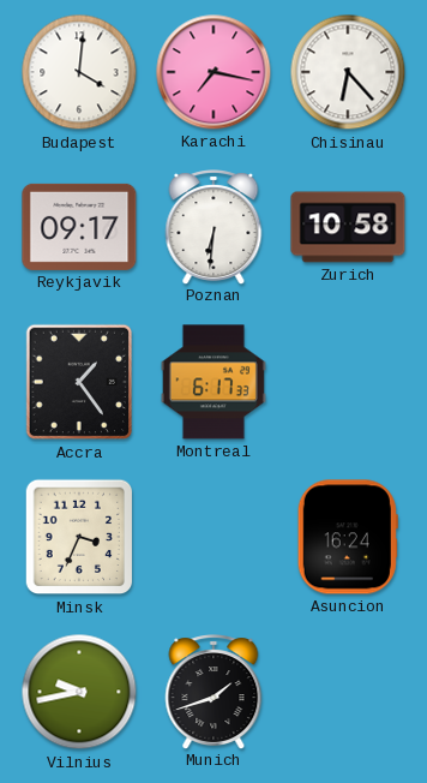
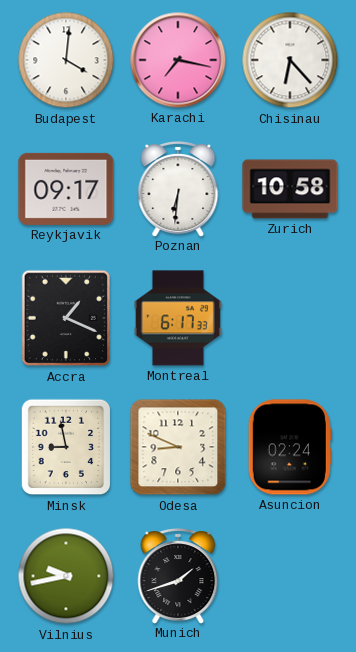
Accra: 1:24 -> 1:19 (66, 318)
Minsk: 3:34 -> 8:58 (66, 447)
Odesa: none -> 8:49 (178, 447)
Asuncion: 16:24 -> 02:24 (290, 447)
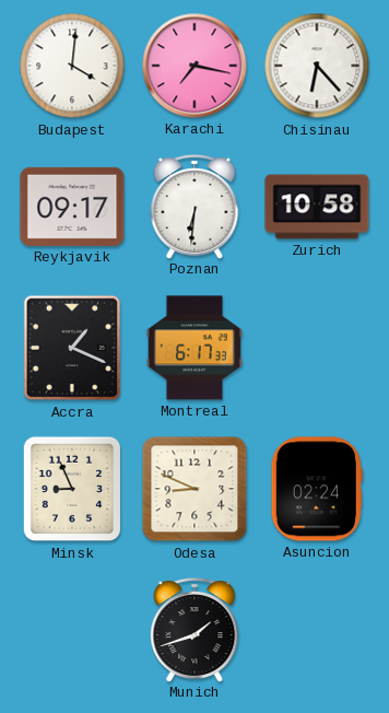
Minsk: 8:58 -> 8:56 (72, 489)
Vilnius: 9:43 -> none (66, 576)
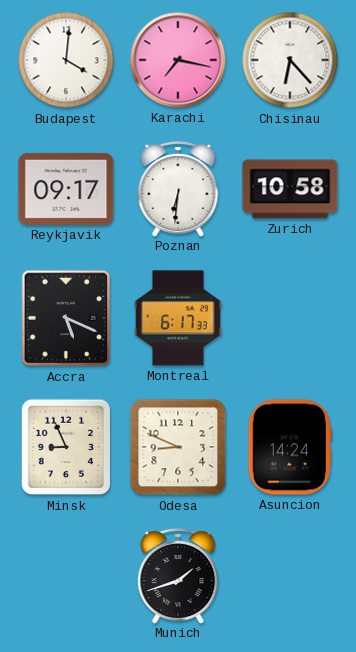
Accra: 1:19 -> 5:19 (66, 318)
Asuncion: 02:24 -> 14:24 (290, 447)
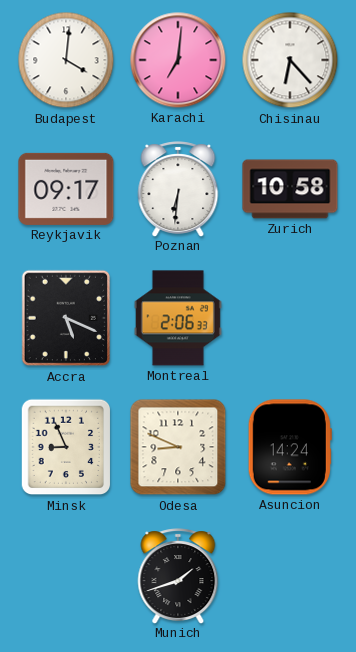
Karachi: 7:17 -> 7:01 (178, 60)
Montreal: 6:17 -> 2:06 (178, 318)
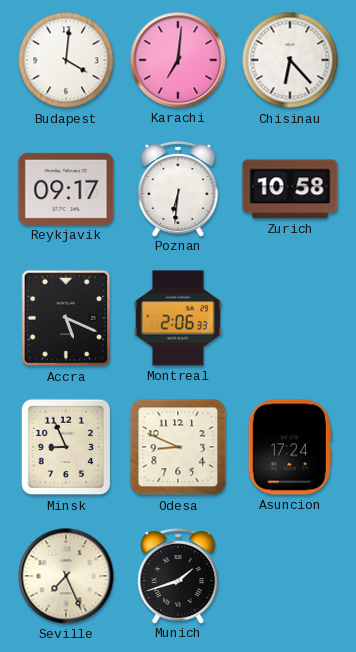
Asuncion: 14:24 -> 17:24 (290, 447)
Seville: none -> 7:26 (66, 576)
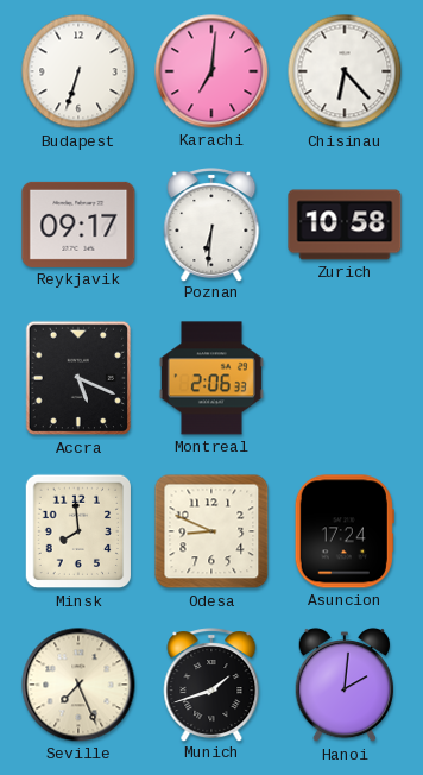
Budapest: 4:01 -> 6:33 (78, 71)
Minsk: 8:56 -> 7:59 (78, 531)
Hanoi: none -> 2:01 (343, 685)
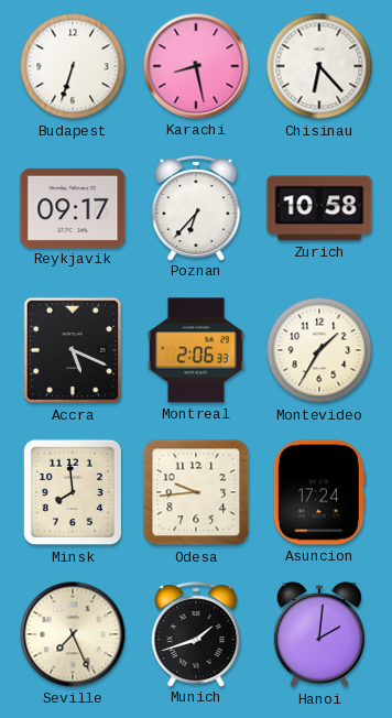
Karachi: 7:01 -> 8:28 (196, 66)
Poznan: 6:31 -> 6:37 (196, 208)
Montevideo: none -> 1:35 (319, 350)
Odesa: 8:49 -> 9:44 (196, 492)
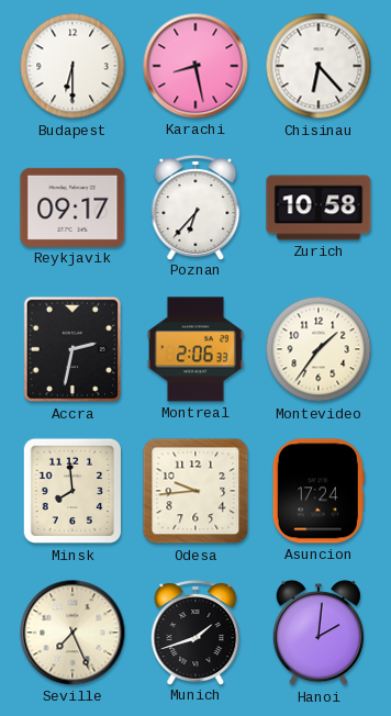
Budapest: 6:33 -> 6:30 (72, 66)
Accra: 5:19 -> 2:32 (72, 349)
Montevideo: 1:35 -> 1:36 (319, 349)
